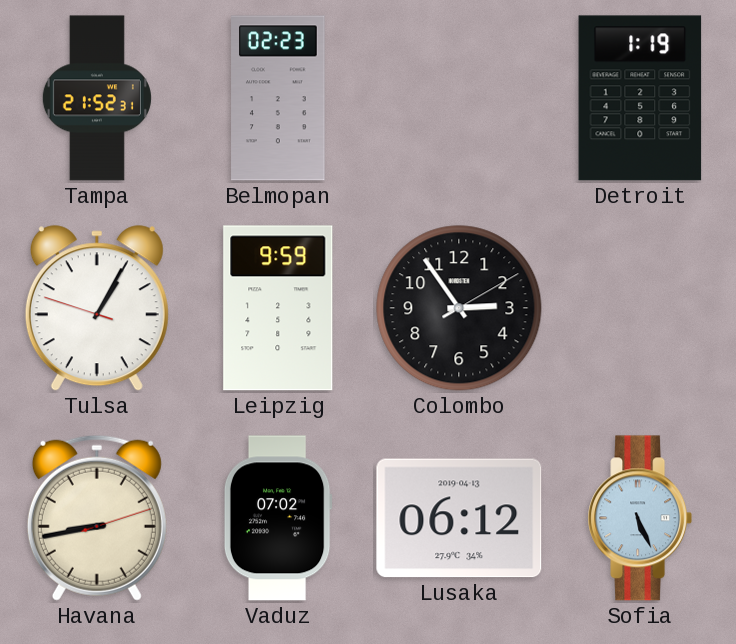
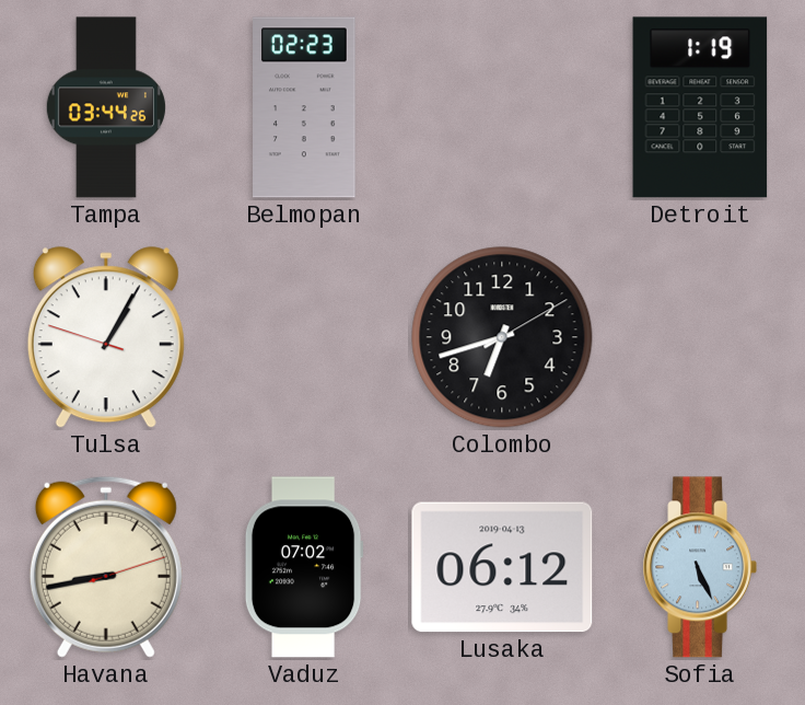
Tampa: 21:52 -> 03:44 (106, 107)
Leipzig: 9:59 -> none (278, 308)
Colombo: 2:54 -> 6:42 (502, 337)
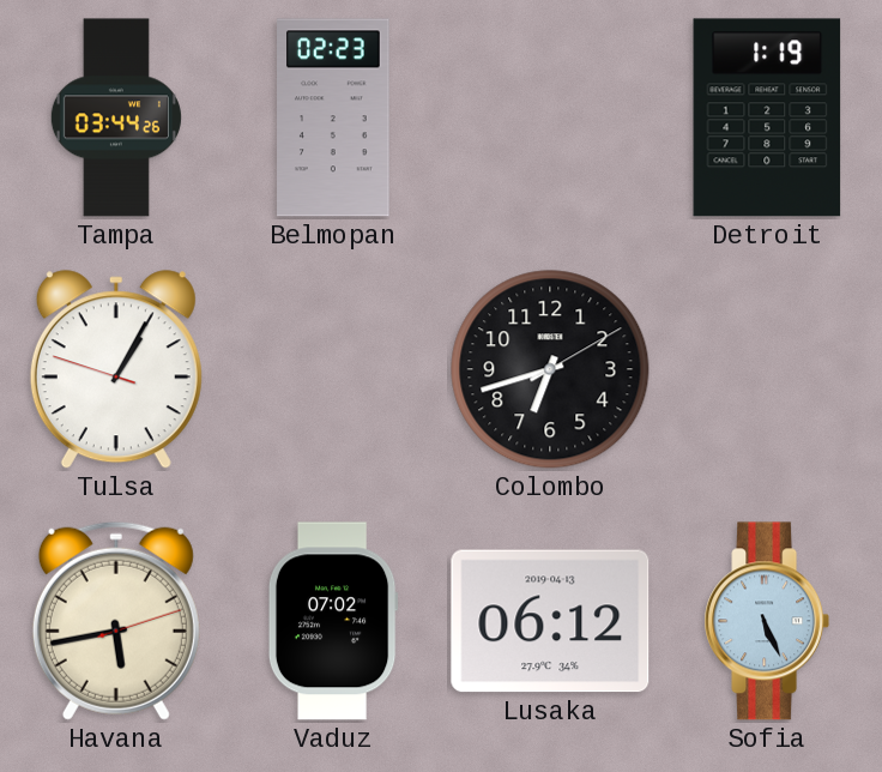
Havana: 8:43 -> 5:43 (116, 621)
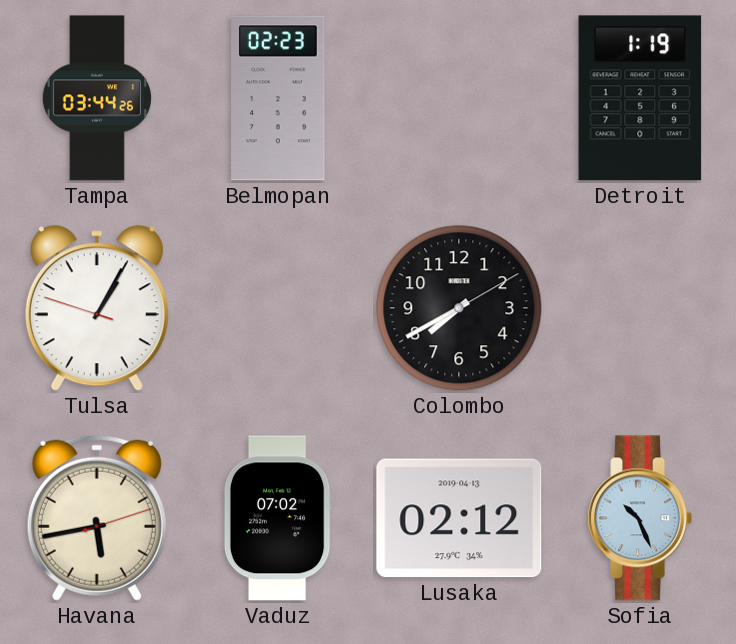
Colombo: 6:42 -> 7:40 (459, 308)
Lusaka: 06:12 -> 02:12 (459, 518)
Sofia: 5:26 -> 10:26 (640, 518)
